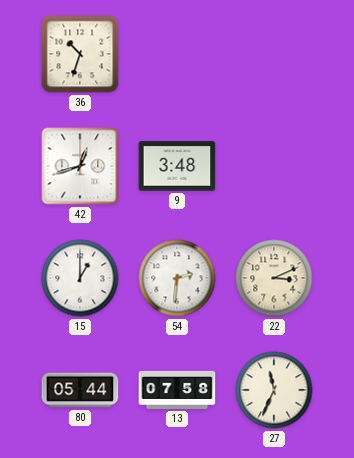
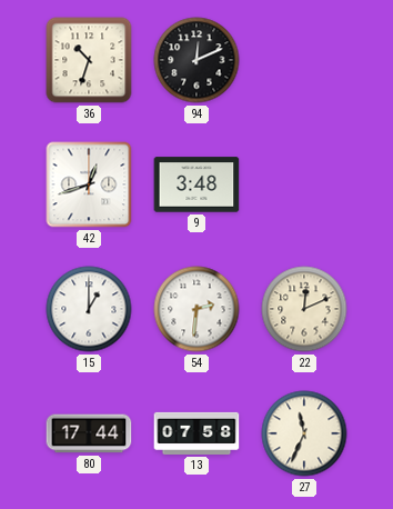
94: none -> 12:11 (196, 60)
22: 3:11 -> 12:11 (304, 309)
80: 05:44 -> 17:44 (89, 433)
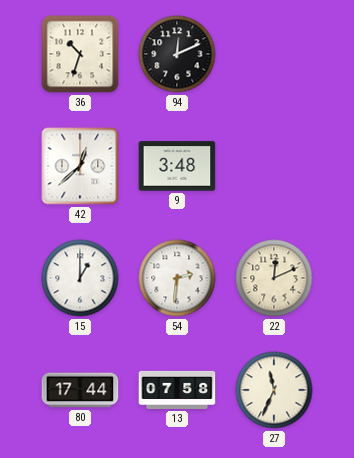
42: 12:42 -> 12:38 (80, 166)
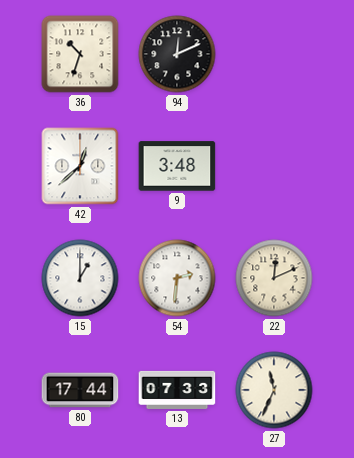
13: 07:58 -> 07:33 (177, 390)
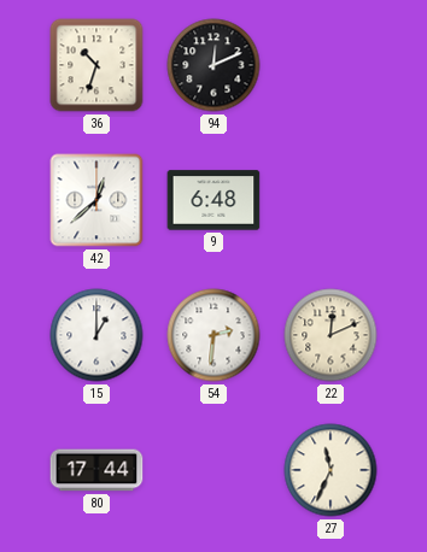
9: 3:48 -> 6:48 (213, 200)
13: 07:33 -> none (177, 390)
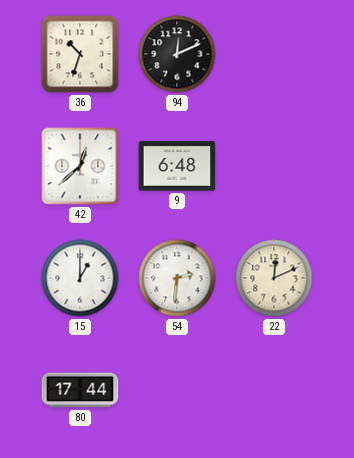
27: 11:34 -> none (331, 470)
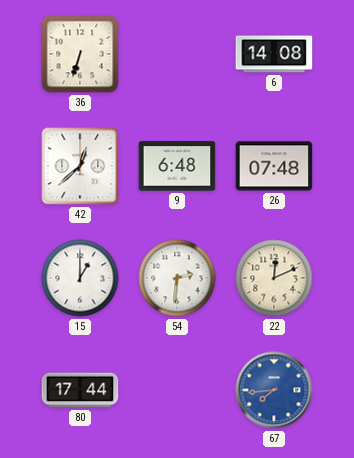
36: 10:33 -> 6:33 (80, 54)
94: 12:11 -> none (177, 54)
6: none -> 14:08 (274, 54)
26: none -> 07:48 (274, 166)
67: none -> 7:44 (274, 390)
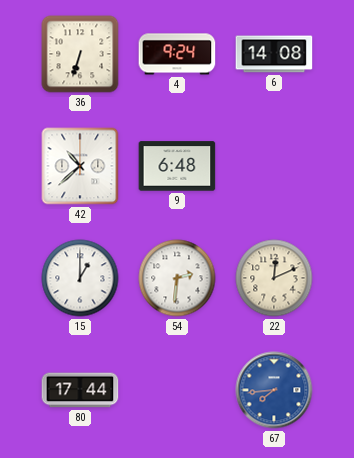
4: none -> 9:24 (177, 54)
42: 12:38 -> 10:38 (80, 166)
26: 07:48 -> none (274, 166)
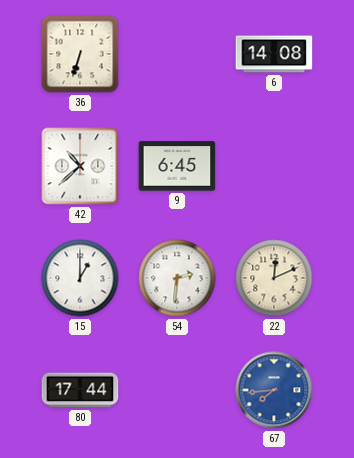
4: 9:24 -> none (177, 54)
9: 6:48 -> 6:45 (177, 166)
